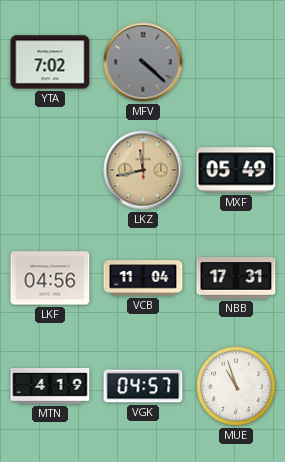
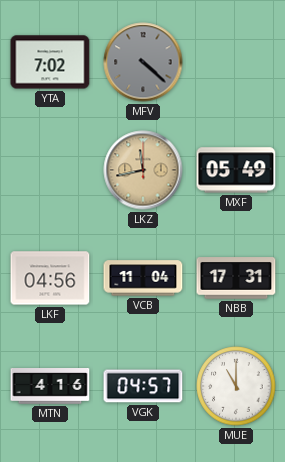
MTN: 4:19 -> 4:16 (50, 386)
MUE: 10:57 -> 11:00 (236, 386)
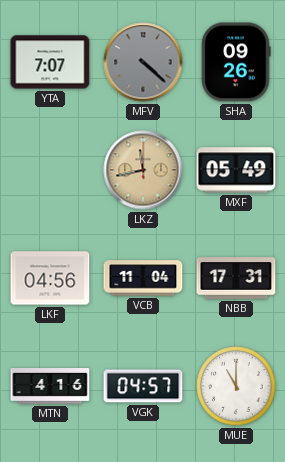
YTA: 7:02 -> 7:07 (50, 62)
SHA: none -> 09:26 (236, 62)
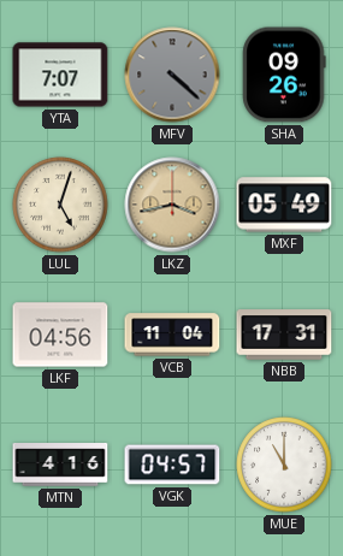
LUL: none -> 5:03 (60, 205)
LKZ: 11:43 -> 3:43 (172, 205)
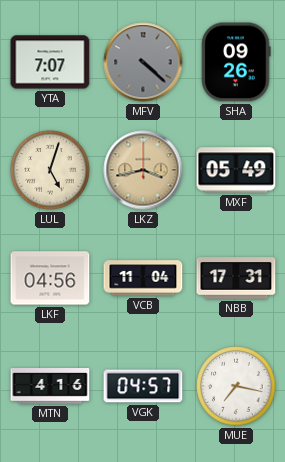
MUE: 11:00 -> 7:17 (236, 386)
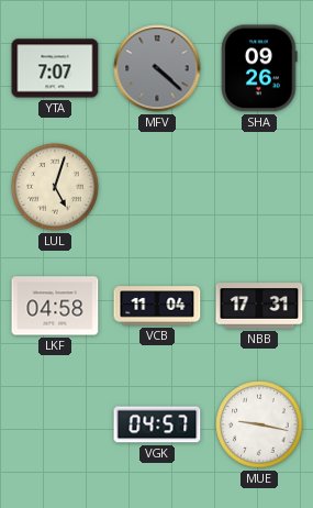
LKZ: 3:43 -> none (143, 170)
MXF: 05:49 -> none (236, 170)
LKF: 04:56 -> 04:58 (55, 306)
MTN: 4:16 -> none (50, 386)
MUE: 7:17 -> 9:17 (259, 424)
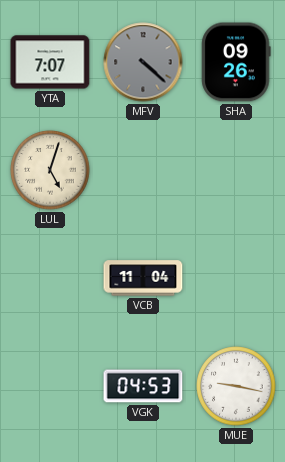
LKF: 04:58 -> none (55, 306)
NBB: 17:31 -> none (259, 306)
VGK: 04:57 -> 04:53 (143, 386)
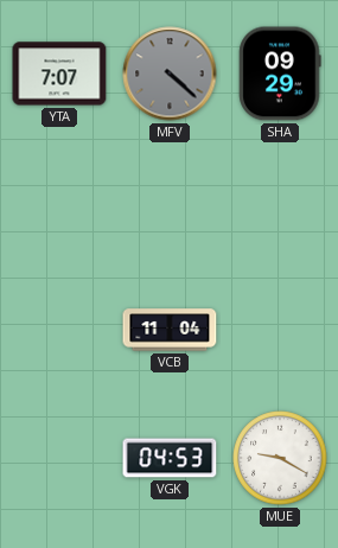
SHA: 09:26 -> 09:29 (280, 74)
LUL: 5:03 -> none (50, 170)
MUE: 9:17 -> 9:20 (280, 458)
